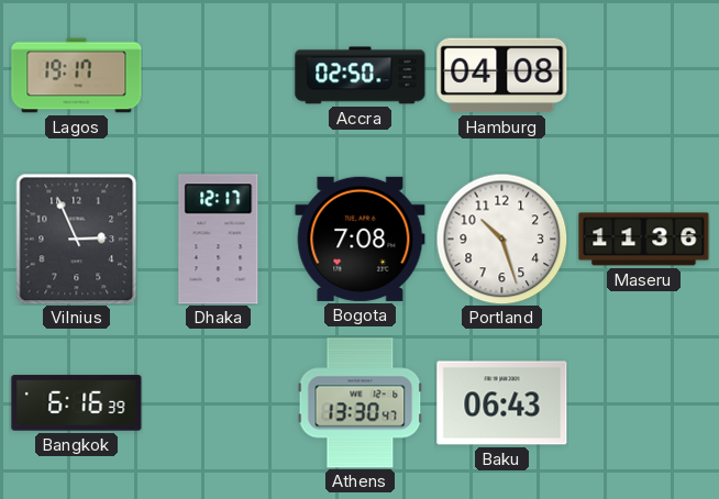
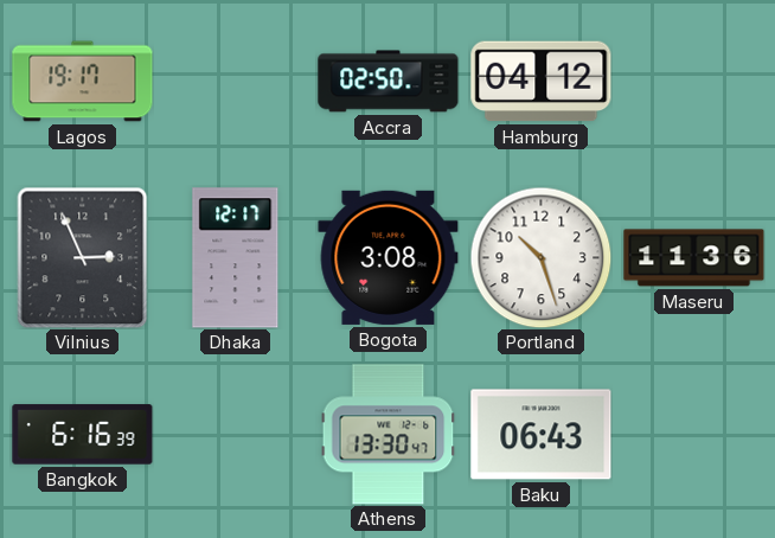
Hamburg: 04:08 -> 04:12 (542, 82)
Bogota: 7:08 -> 3:08 (389, 257)
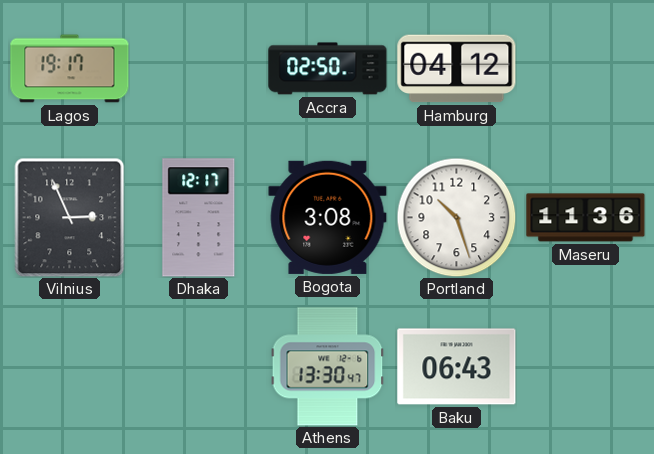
Bangkok: 6:16 -> none (83, 435)
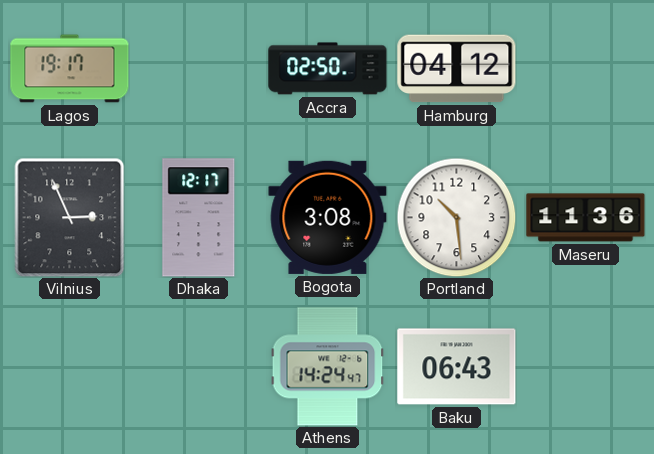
Portland: 10:27 -> 10:29 (456, 217)
Athens: 13:30 -> 14:24 (328, 367)
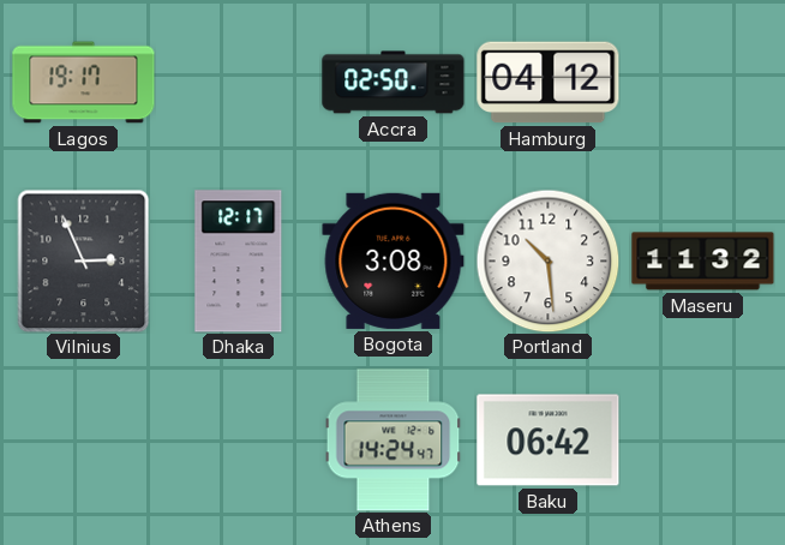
Maseru: 11:36 -> 11:32 (703, 262)
Baku: 06:43 -> 06:42 (549, 441)
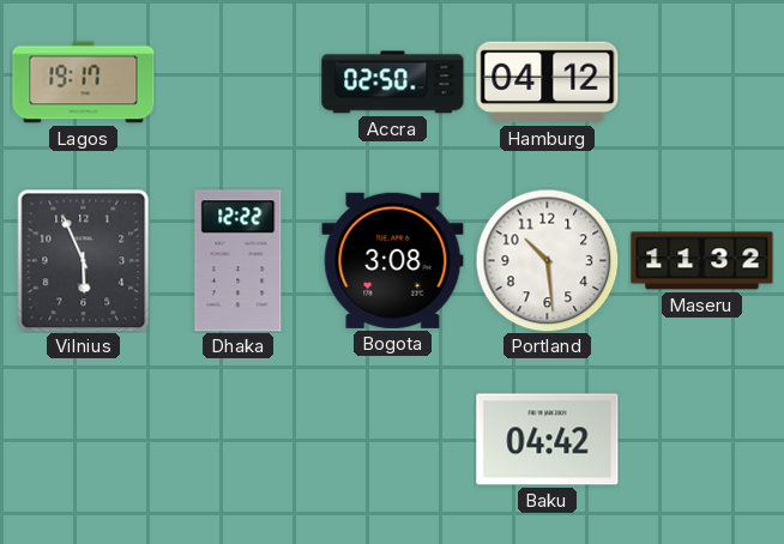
Vilnius: 2:56 -> 5:56 (84, 260)
Dhaka: 12:17 -> 12:22 (239, 261)
Athens: 14:24 -> none (394, 441)
Baku: 06:42 -> 04:42 (548, 440)
